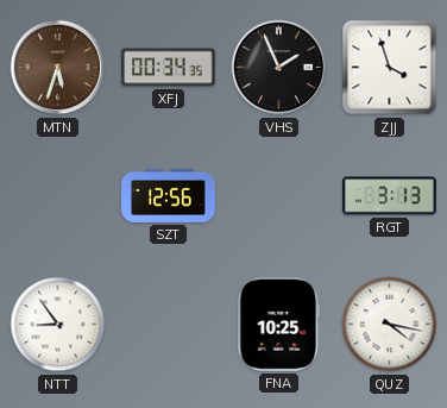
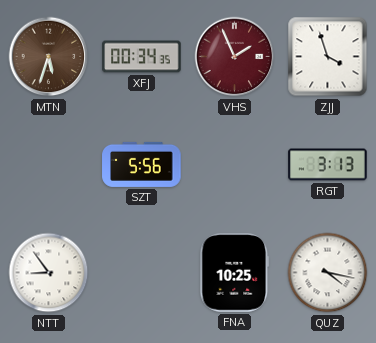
VHS dial: black -> burgundy (235, 57)
SZT: 12:56 -> 5:56 (142, 164)
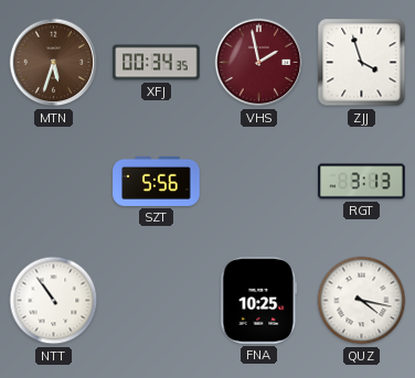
VHS: 1:56 -> 1:58 (259, 63)
NTT: 8:54 -> 10:54 (54, 301)
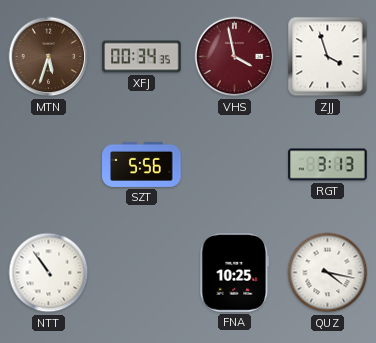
VHS: 1:58 -> 3:58 (235, 57)
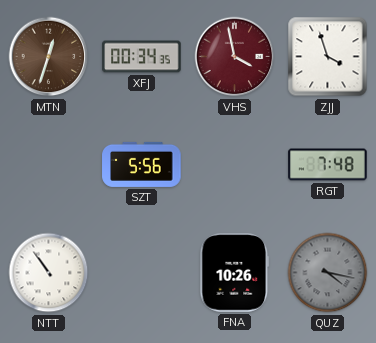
MTN: 5:33 -> 12:33 (49, 57)
RGT: 3:13 -> 7:48 (328, 165)
FNA: 10:25 -> 10:26 (235, 273)
QUZ dial: white -> grey (328, 273)
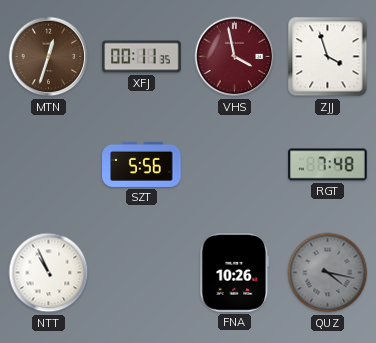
XFJ: 00:34 -> 00:11 (142, 57)
NTT: 10:54 -> 10:56 (49, 273)
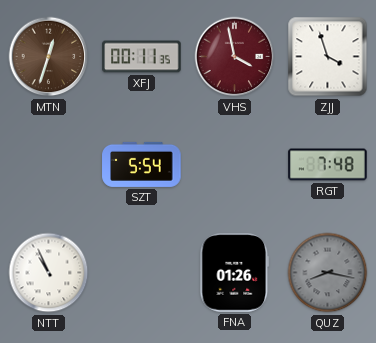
SZT: 5:56 -> 5:54 (142, 164)
FNA: 10:26 -> 01:26 (235, 273)
QUZ: 4:17 -> 8:17 (328, 273)
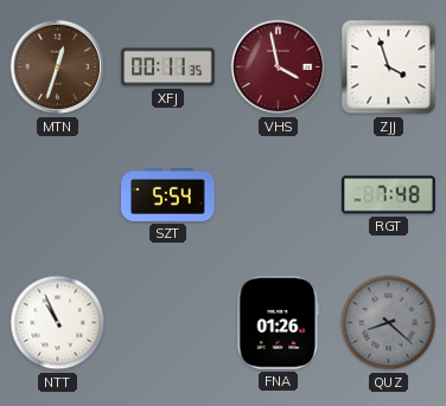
QUZ: 8:17 -> 8:22 (389, 323)
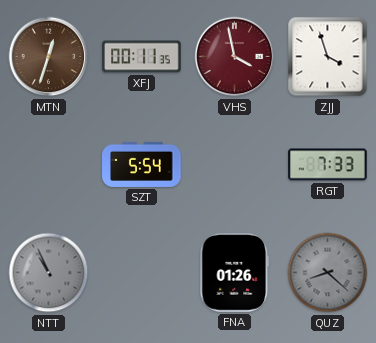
RGT: 7:48 -> 7:33 (328, 165)
NTT dial: white -> grey (49, 273)
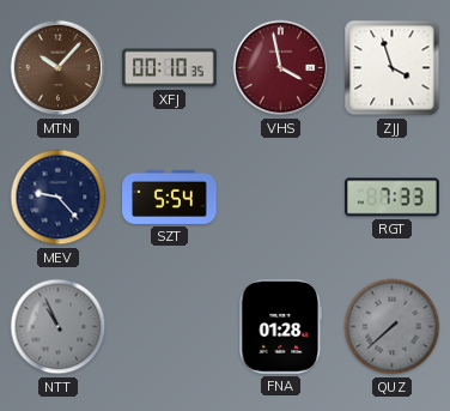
MTN: 12:33 -> 10:07 (59, 68)
XFJ: 00:11 -> 00:10 (170, 68)
MEV: none -> 9:23 (59, 198)
FNA: 01:26 -> 01:28 (281, 327)
QUZ: 8:22 -> 7:38 (393, 327)
